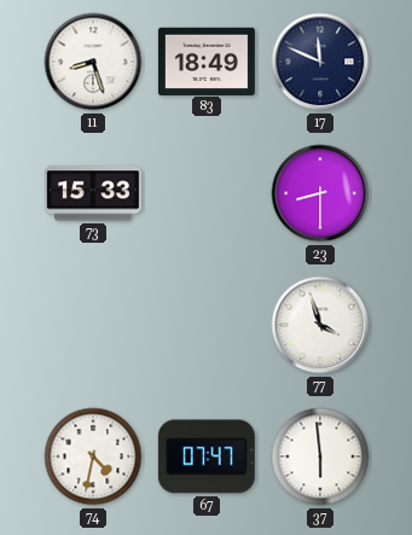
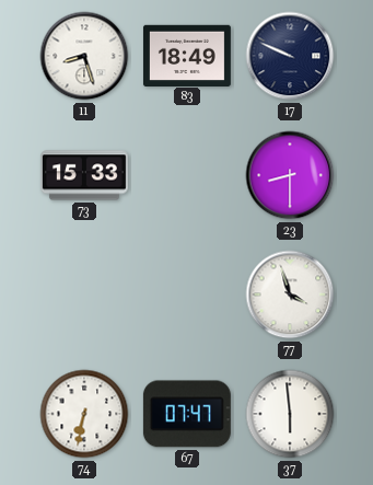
17: 11:49 -> 9:49 (290, 56)
74: 4:32 -> 6:32 (84, 414)
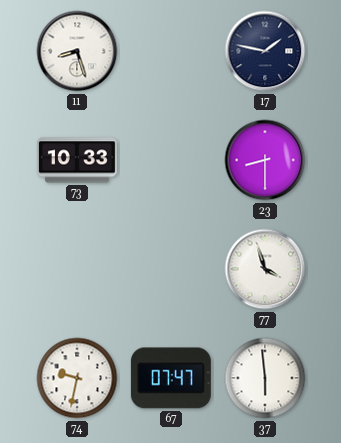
83: 18:49 -> none (187, 55)
17: 9:49 -> 1:47 (265, 51)
73: 15:33 -> 10:33 (77, 160)
74: 6:32 -> 9:32 (77, 378)
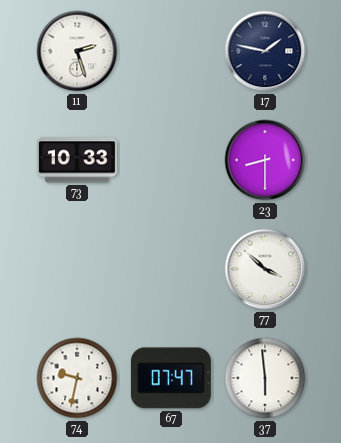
11: 8:27 -> 2:27 (77, 51)
77: 3:57 -> 3:52 (265, 269)
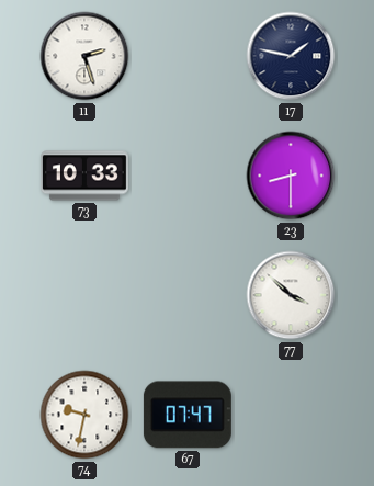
37: 5:59 -> none (265, 378)
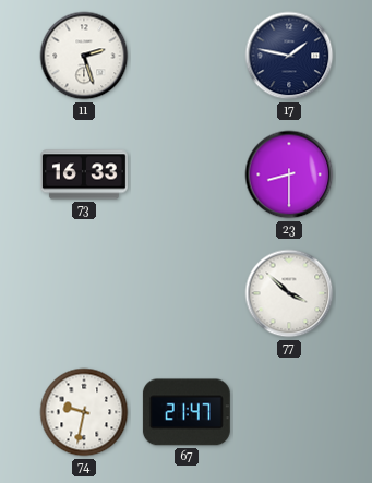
73: 10:33 -> 16:33 (84, 174)
67: 07:47 -> 21:47 (187, 412)
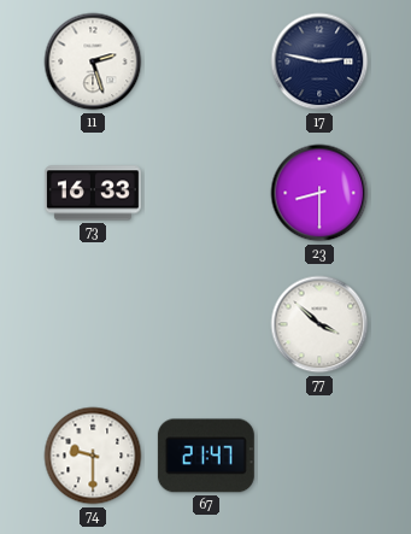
17: 1:47 -> 2:47 (319, 61)
74: 9:32 -> 9:30 (93, 456)
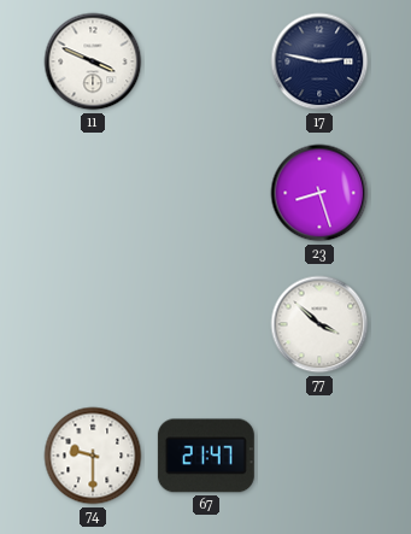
11: 2:27 -> 3:49 (93, 61)
73: 16:33 -> none (93, 193)
23: 8:30 -> 8:27 (319, 193)
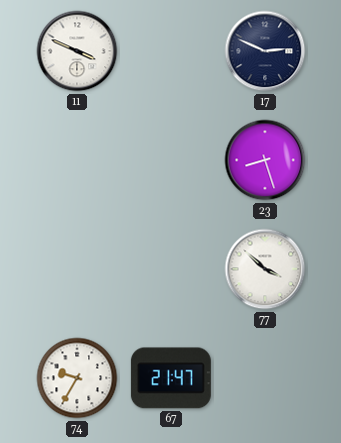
17: 2:47 -> 2:49 (265, 51)
74: 9:30 -> 9:35 (77, 378)
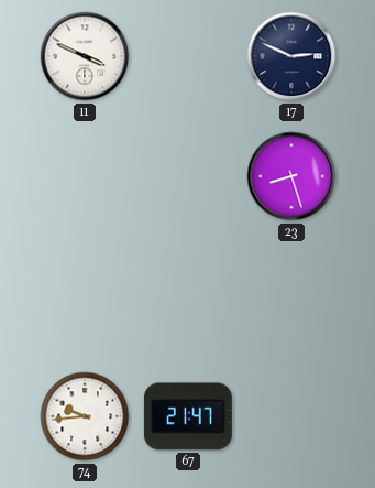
77: 3:52 -> none (265, 269)
74: 9:35 -> 9:44 (85, 416)
